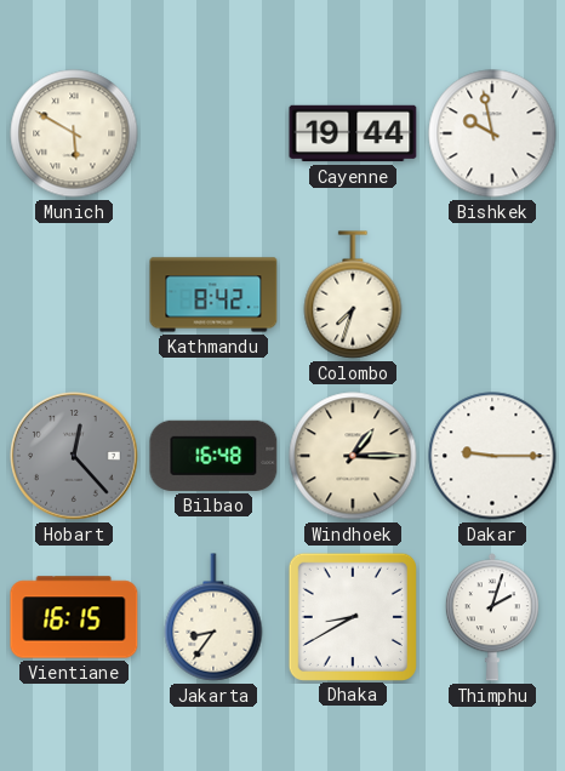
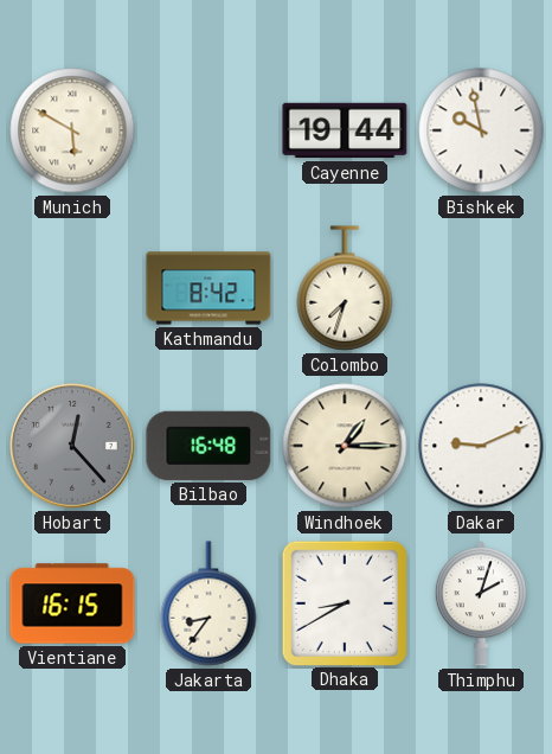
Dakar: 9:15 -> 9:11 (481, 446)
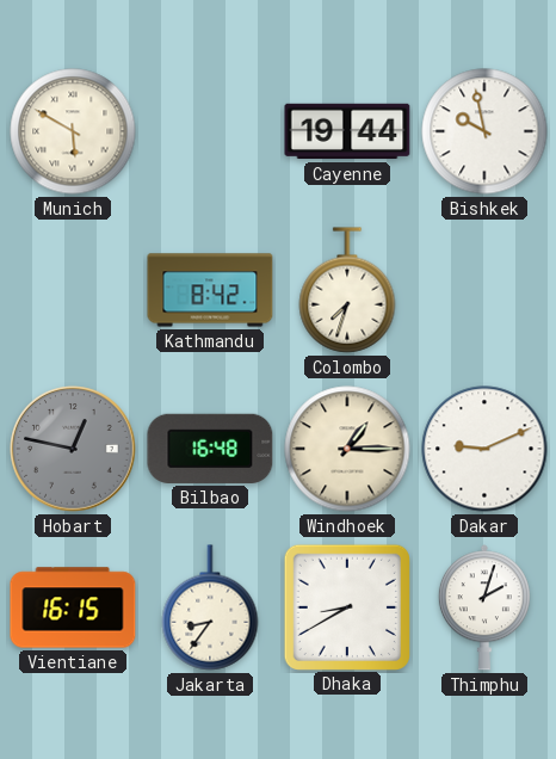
Hobart: 12:23 -> 12:47 (73, 449)
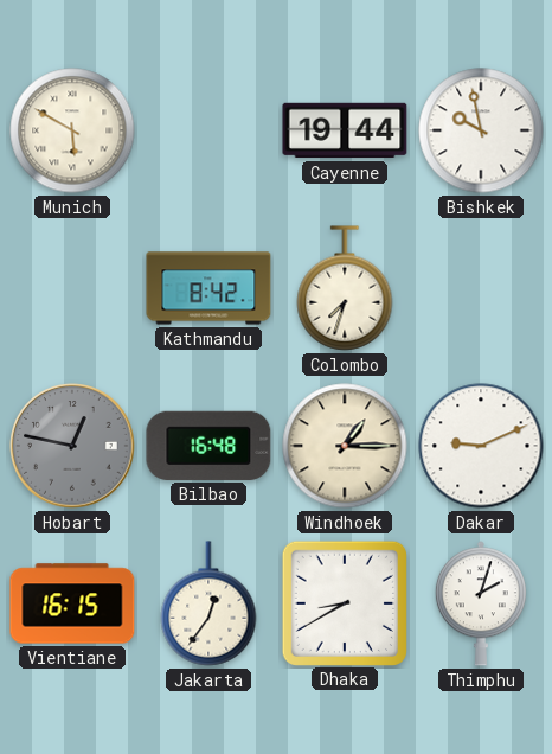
Jakarta: 8:36 -> 12:36 (208, 603)
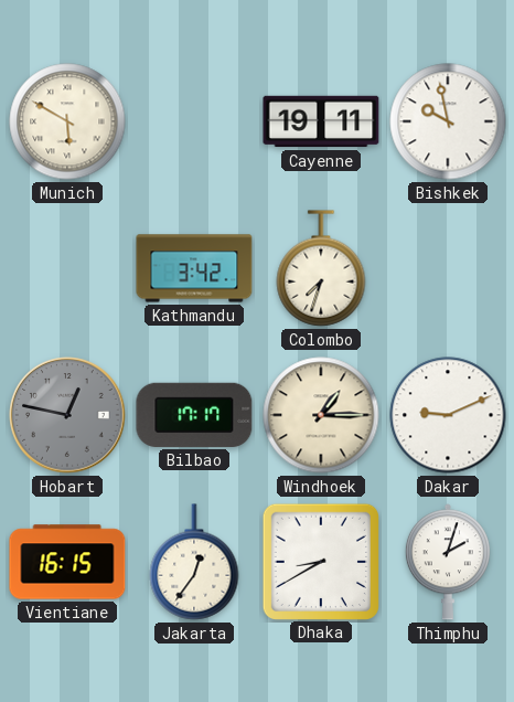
Cayenne: 19:44 -> 19:11 (321, 121)
Kathmandu: 8:42 -> 3:42 (194, 268)
Bilbao: 16:48 -> 17:17 (194, 415)
